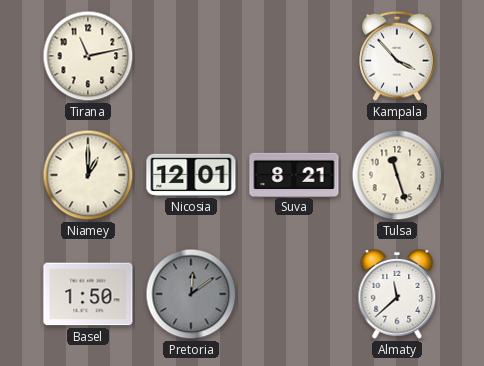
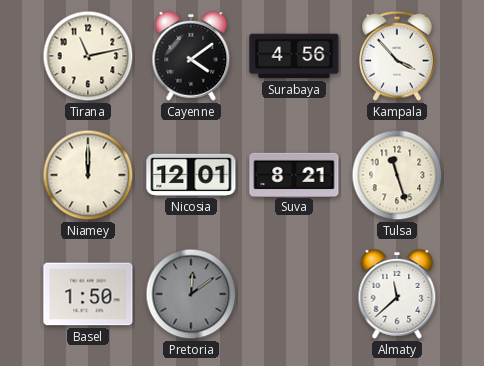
Cayenne: none -> 4:09 (191, 56)
Surabaya: none -> 4:56 (294, 56)
Niamey: 1:00 -> 12:00 (88, 175)
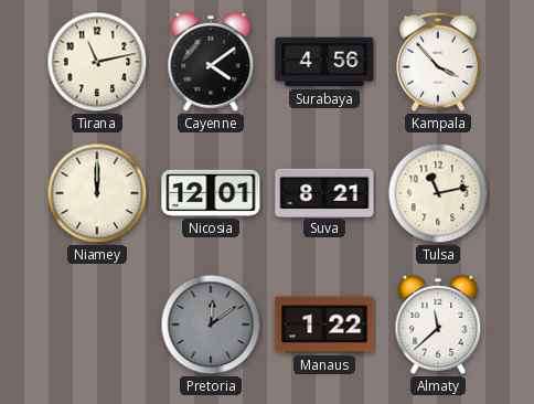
Tulsa: 11:27 -> 11:13 (438, 193)
Basel: 1:50 -> none (88, 294)
Manaus: none -> 1:22 (324, 325)
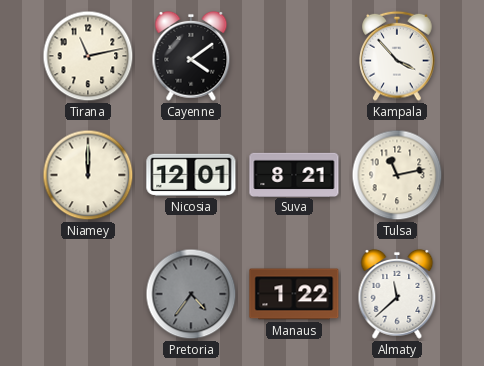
Surabaya: 4:56 -> none (324, 62)
Pretoria: 12:09 -> 4:36 (191, 294)
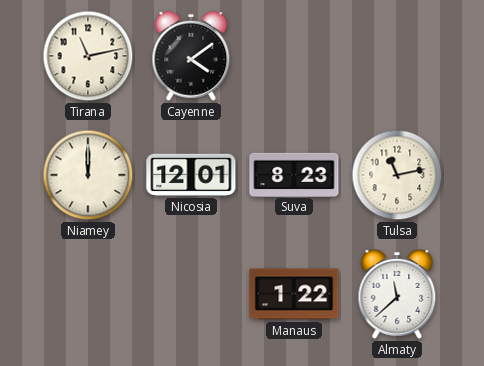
Kampala: 3:53 -> none (397, 56)
Suva: 8:21 -> 8:23 (294, 174)
Pretoria: 4:36 -> none (191, 294)
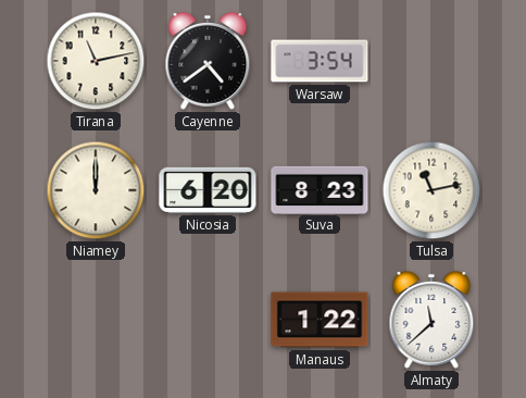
Cayenne: 4:09 -> 4:39 (208, 61)
Warsaw: none -> 3:54 (320, 61)
Nicosia: 12:01 -> 6:20 (208, 190)
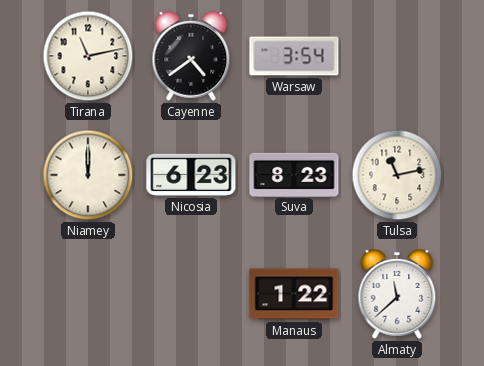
Nicosia: 6:20 -> 6:23 (191, 175)
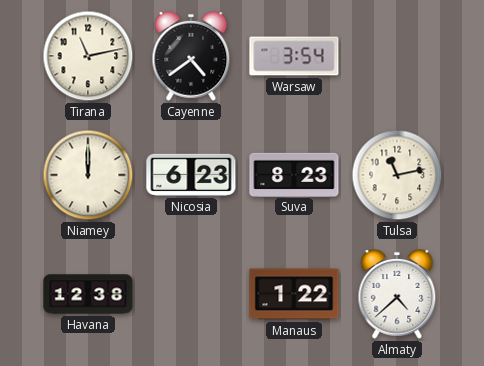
Havana: none -> 12:38 (88, 294)
Almaty: 11:38 -> 4:38 (397, 294)
